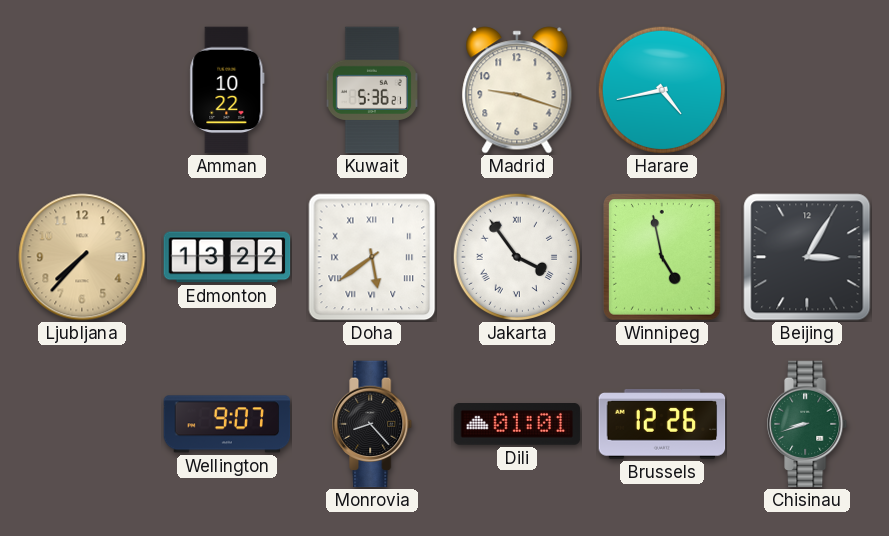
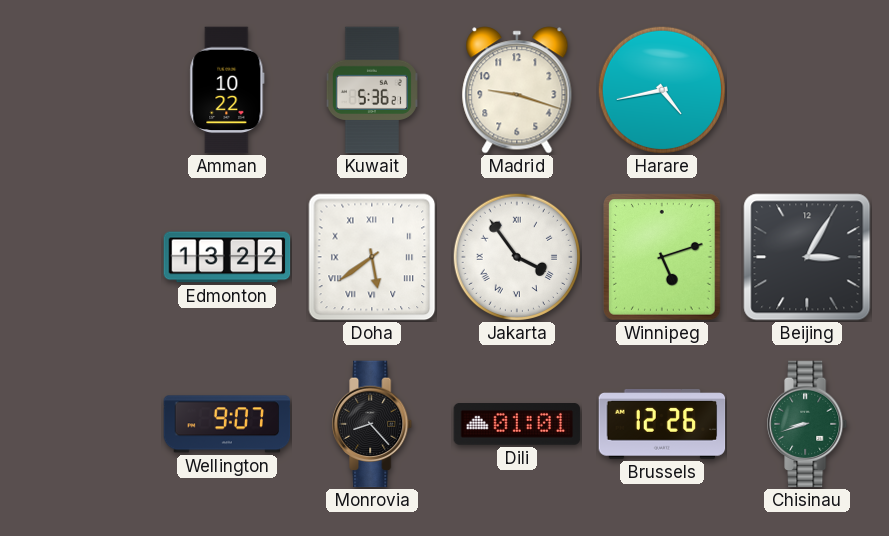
Ljubljana: 7:37 -> none (82, 257)
Winnipeg: 4:58 -> 5:12 (662, 257)
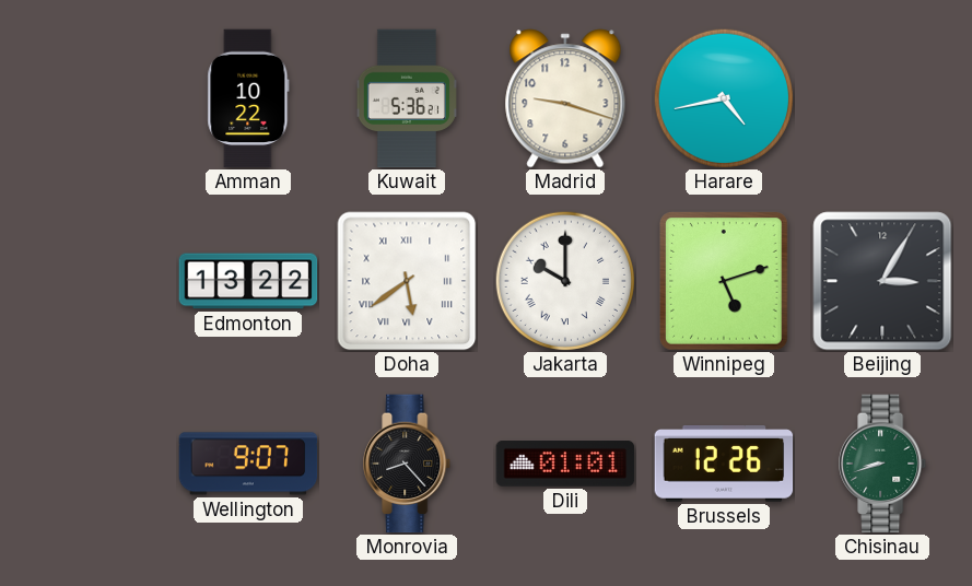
Jakarta: 3:54 -> 10:00 (564, 280)
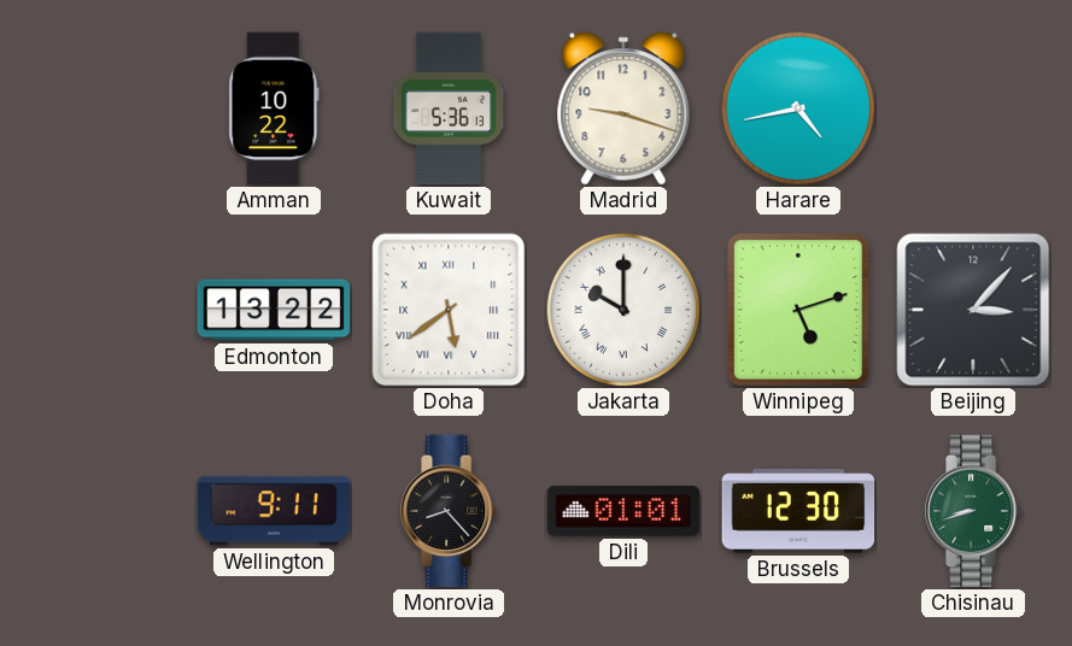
Kuwait: 5:36:21 -> 5:36:13 (449, 108)
Beijing: 3:05 -> 3:07 (973, 310)
Wellington: 9:07 -> 9:11 (274, 511)
Brussels: 12:26 -> 12:30 (798, 512)
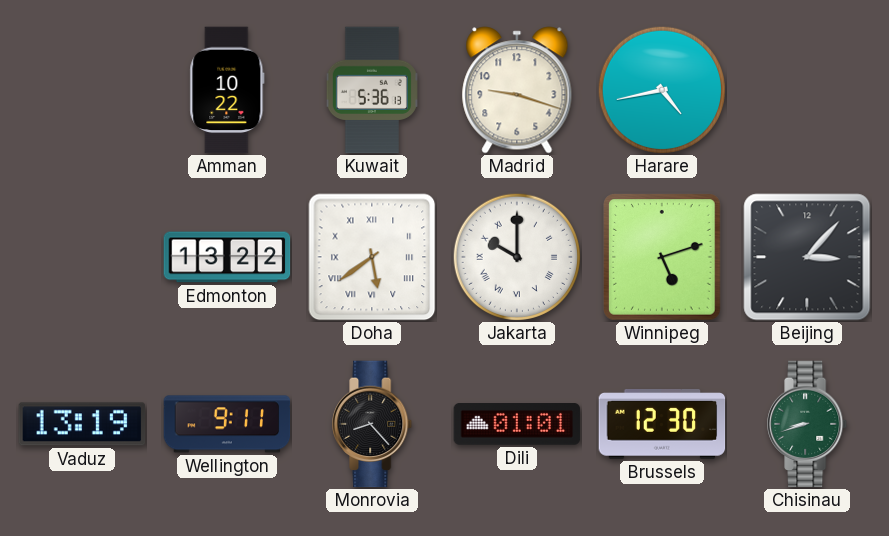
Vaduz: none -> 13:19 (82, 424)
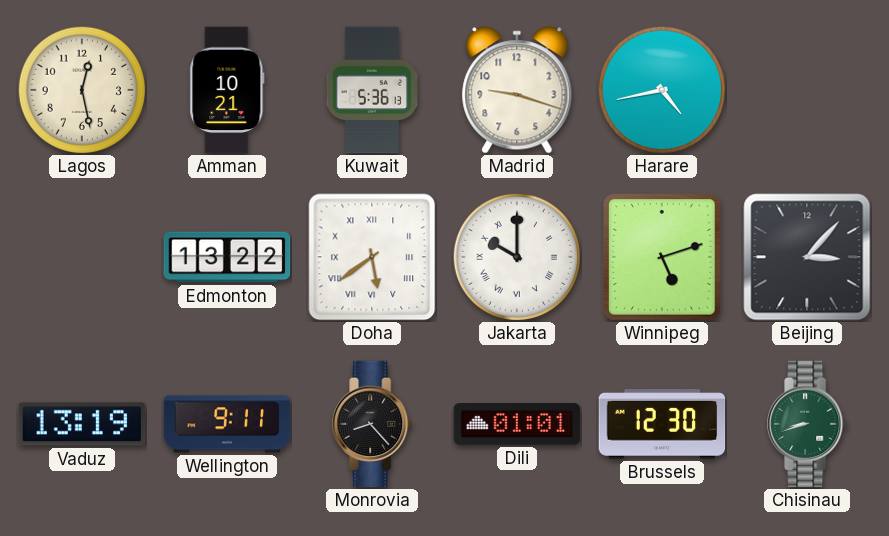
Lagos: none -> 12:28 (81, 89)
Amman: 10:22 -> 10:21 (227, 90)
